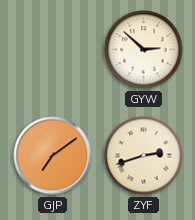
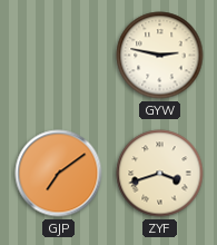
GYW: 2:52 -> 2:47 (160, 56)
ZYF: 2:42 -> 3:42 (160, 174)
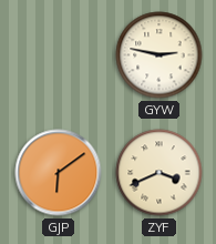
GJP: 7:09 -> 6:09 (59, 173)
ZYF: 3:42 -> 3:41 (160, 173)
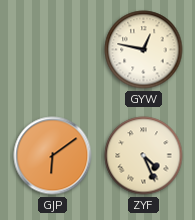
GYW: 2:47 -> 12:47 (144, 50)
ZYF: 3:41 -> 4:26 (144, 156)
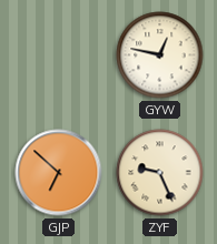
GJP: 6:09 -> 6:52 (59, 173)
ZYF: 4:26 -> 9:26 (160, 173)
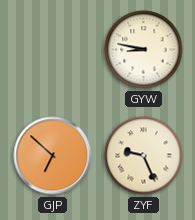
GYW: 12:47 -> 8:47 (144, 50)
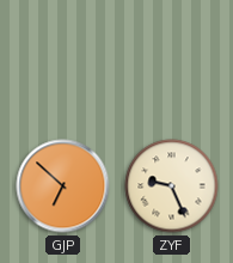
GYW: 8:47 -> none (144, 50)
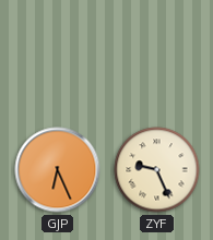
GJP: 6:52 -> 6:26 (58, 170)
